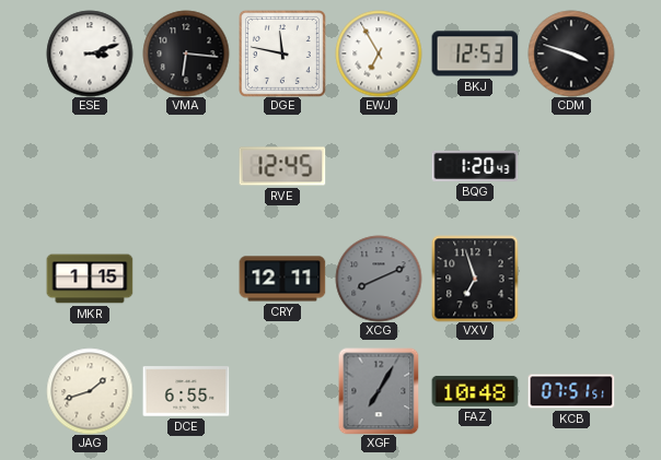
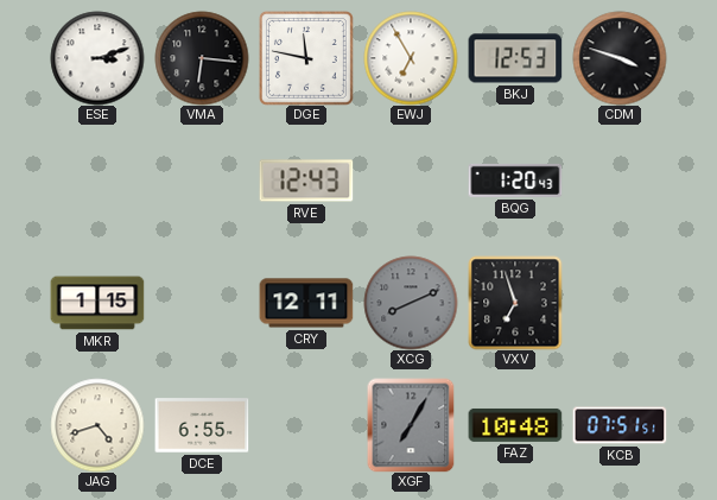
RVE: 12:45 -> 12:43 (306, 181)
JAG: 1:42 -> 4:42 (97, 425)
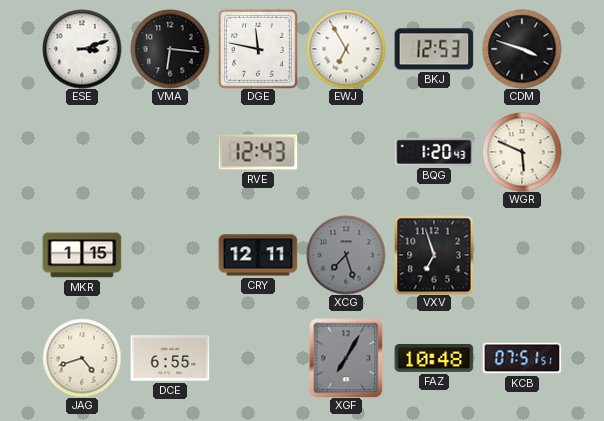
WGR: none -> 5:49 (522, 152)
XCG: 8:11 -> 7:27 (346, 255)
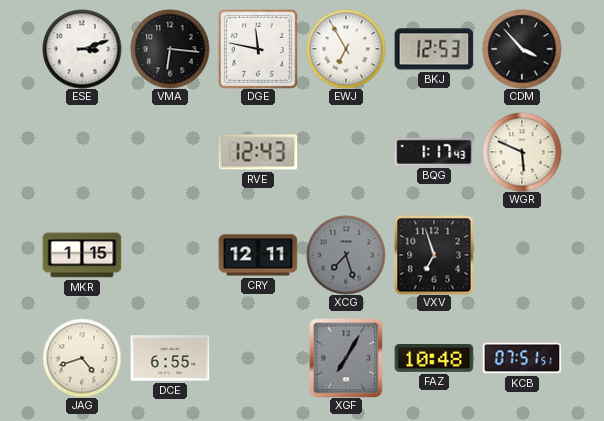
CDM: 3:48 -> 3:53 (522, 49)
BQG: 1:20 -> 1:17 (434, 152)
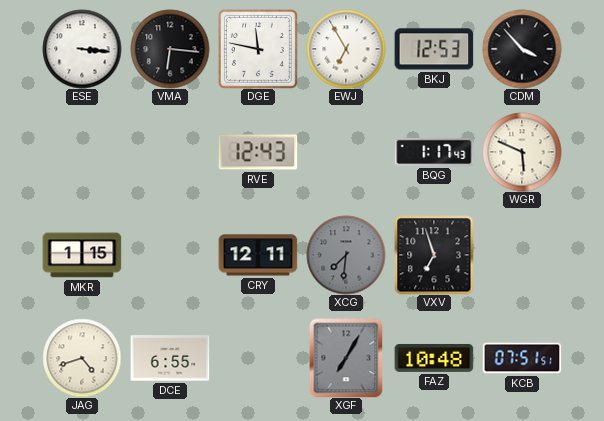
ESE: 3:12 -> 3:16 (82, 49)
XCG: 7:27 -> 7:31 (346, 255)
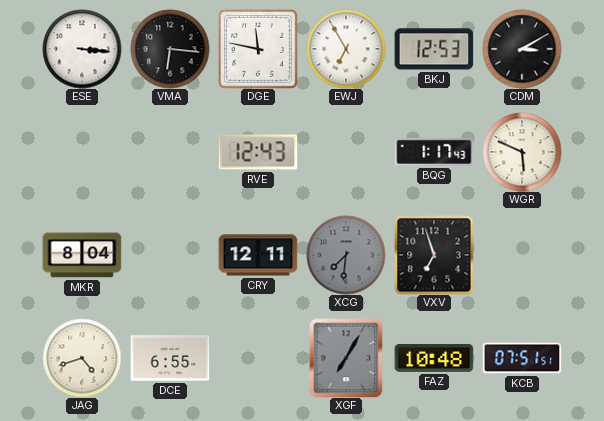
CDM: 3:53 -> 3:10 (522, 49)
MKR: 1:15 -> 8:04 (82, 255)
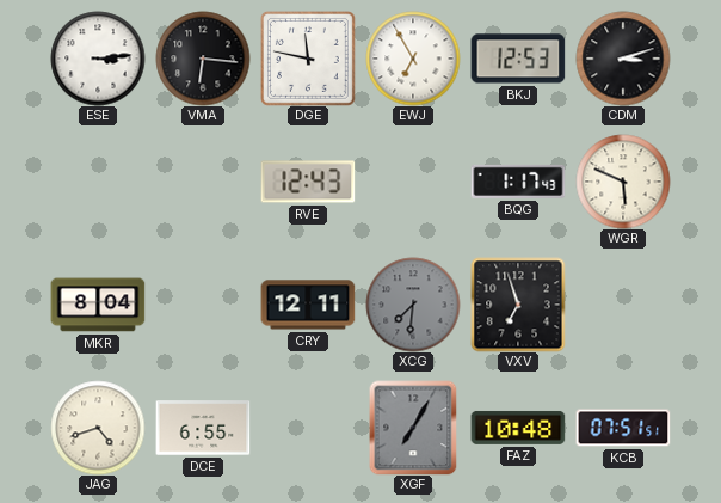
ESE: 3:16 -> 3:14 (98, 59)
CDM: 3:10 -> 3:12 (623, 59)
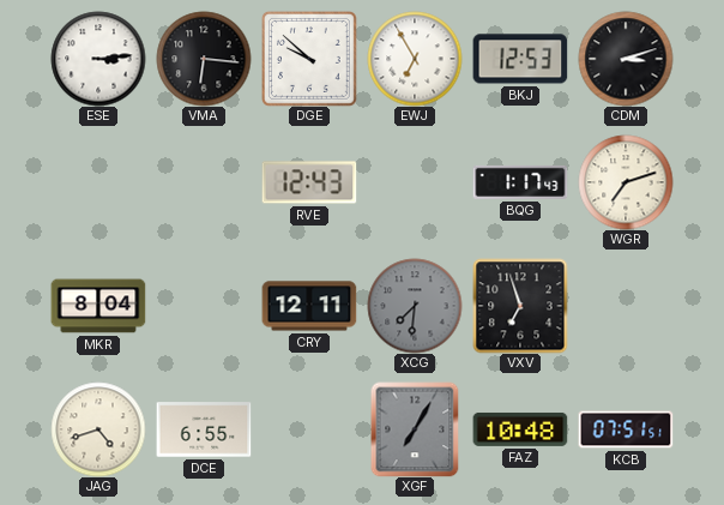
DGE: 11:47 -> 9:52 (309, 59)
WGR: 5:49 -> 7:12 (626, 182)
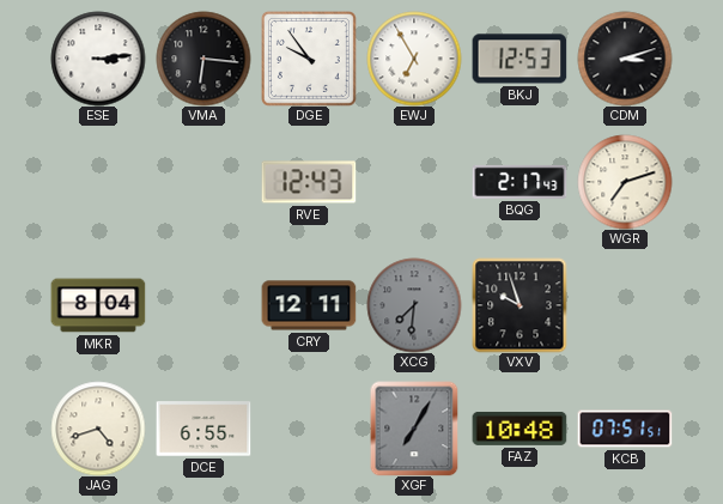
DGE: 9:52 -> 9:54 (309, 59)
BQG: 1:17 -> 2:17 (520, 182)
VXV: 6:57 -> 9:57 (520, 305)
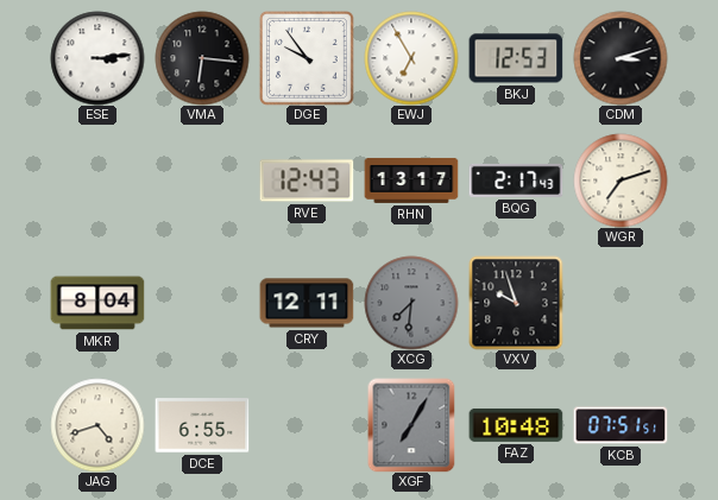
RHN: none -> 13:17 (411, 181)
